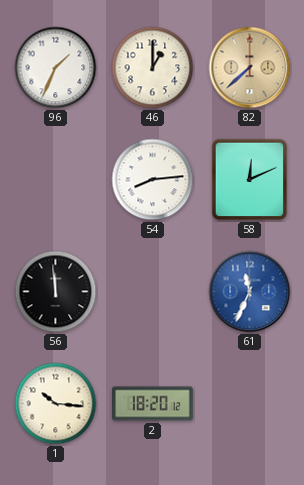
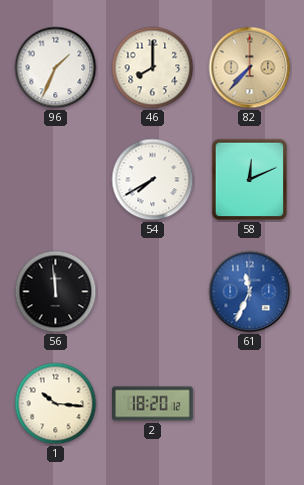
46: 1:00 -> 8:00 (153, 68)
82: 7:38 -> 7:37 (250, 68)
54: 8:14 -> 7:40 (153, 180)
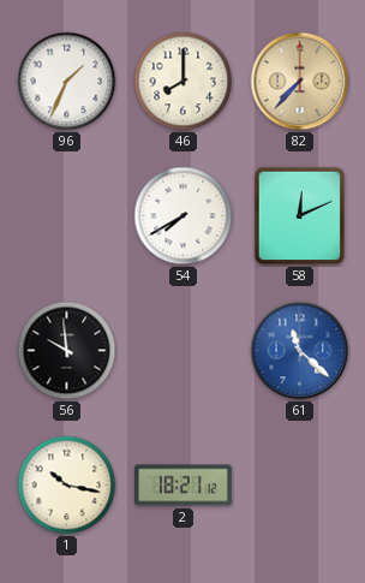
56: 11:59 -> 9:59 (67, 351)
61: 11:34 -> 11:22 (300, 351)
1: 10:16 -> 10:17 (67, 486)
2: 18:20 -> 18:21 (184, 486)
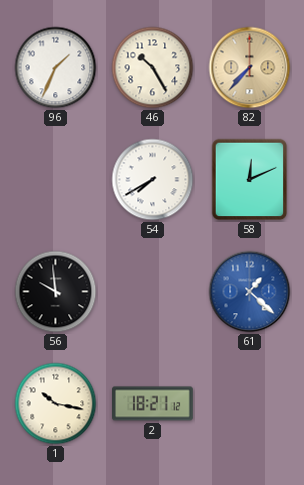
46: 8:00 -> 10:25 (153, 68)
61: 11:22 -> 1:22 (250, 292)
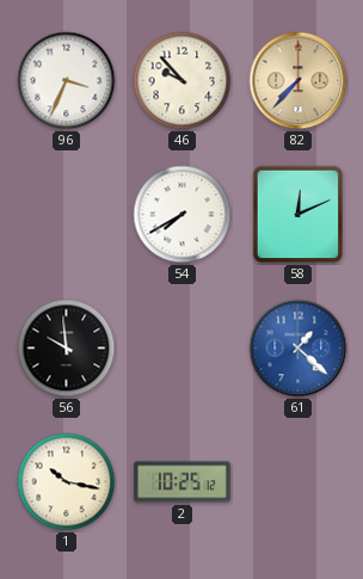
96: 1:34 -> 3:34 (67, 81)
46: 10:25 -> 9:53 (183, 81)
2: 18:21 -> 10:25 (183, 482)
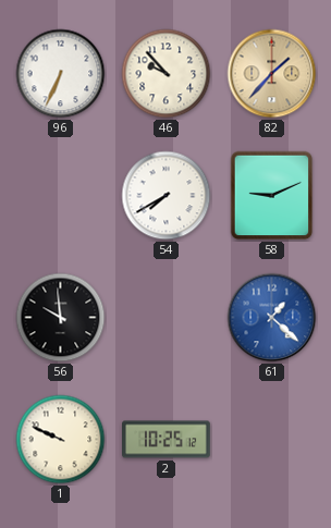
96: 3:34 -> 6:34 (61, 74)
82: 7:37 -> 1:37 (272, 74)
58: 12:11 -> 9:11 (272, 196)
1: 10:17 -> 9:49 (61, 440)
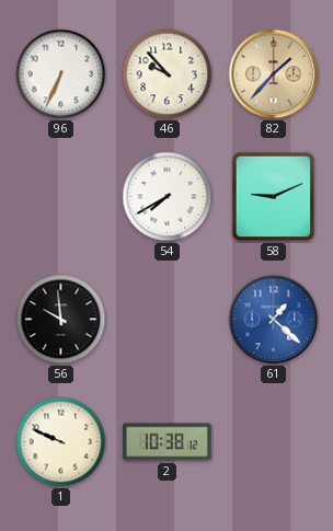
2: 10:25 -> 10:38 (168, 442)
